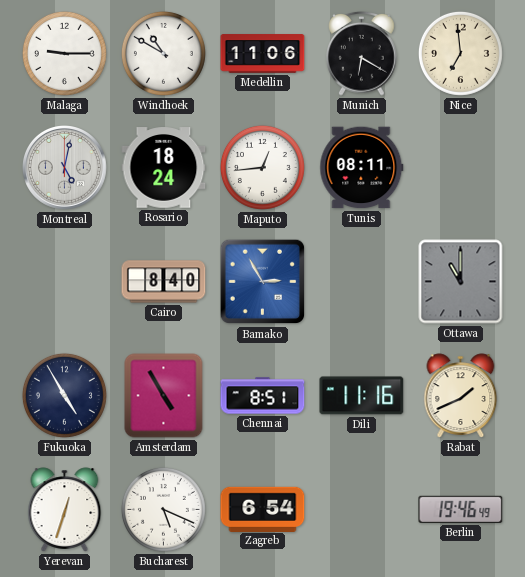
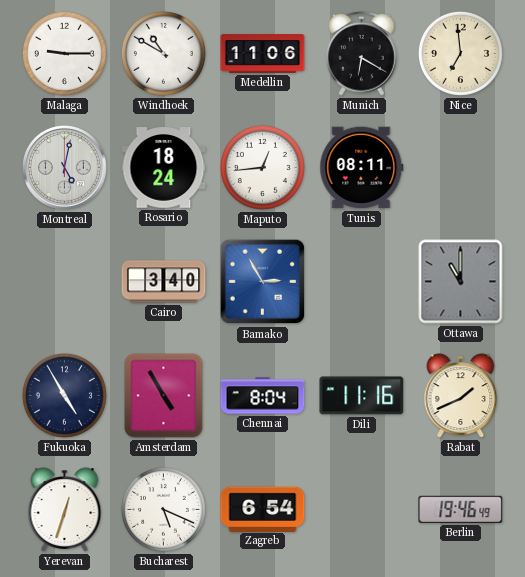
Cairo: 8:40 -> 3:40 (164, 282)
Chennai: 8:51 -> 8:04 (263, 396)
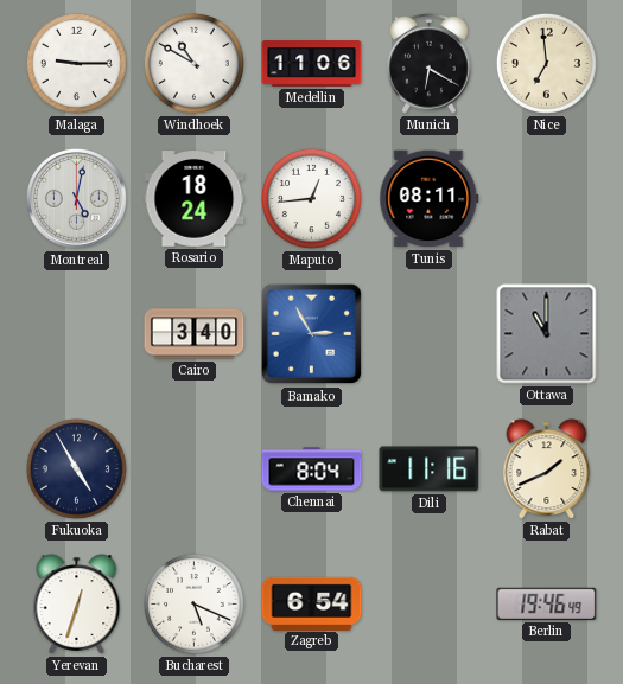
Amsterdam: 4:55 -> none (164, 396)
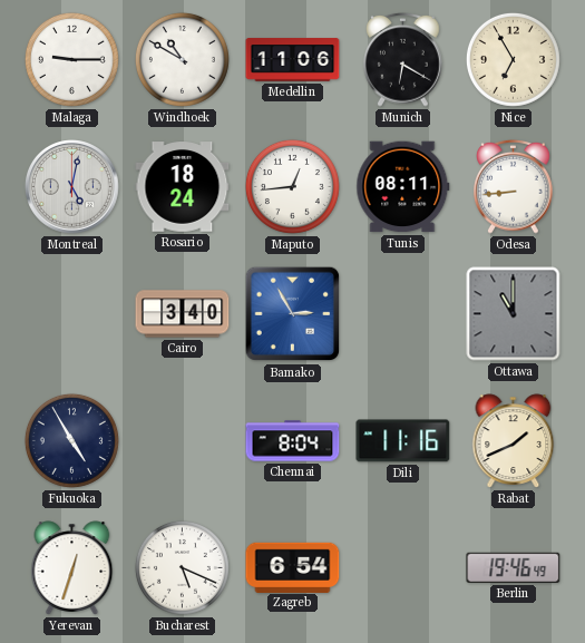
Nice: 6:59 -> 6:55 (513, 59)
Odesa: none -> 8:44 (514, 186)
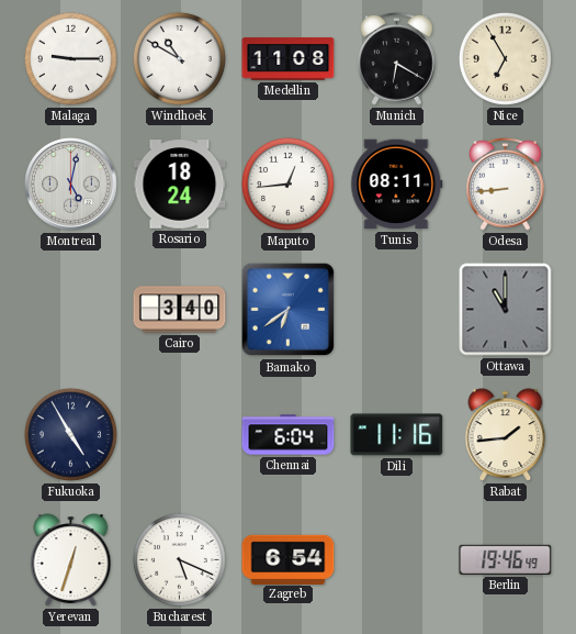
Medellin: 11:06 -> 11:08 (289, 59)
Bamako: 2:55 -> 6:39 (289, 310)
Chennai: 8:04 -> 6:04 (289, 435)
Rabat: 1:41 -> 1:44 (506, 435)
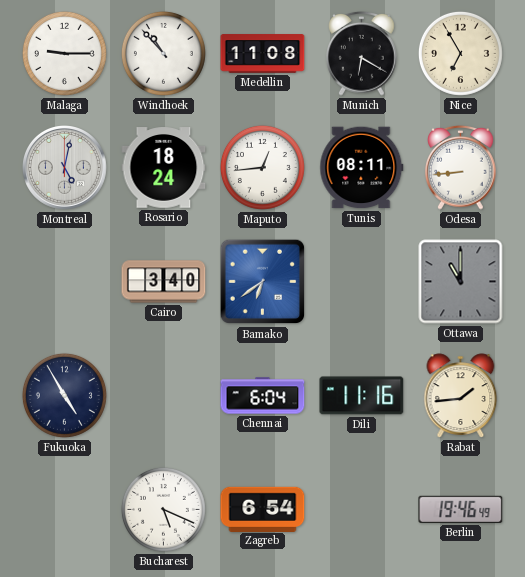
Windhoek: 10:50 -> 10:53 (163, 53)
Yerevan: 12:33 -> none (71, 560)
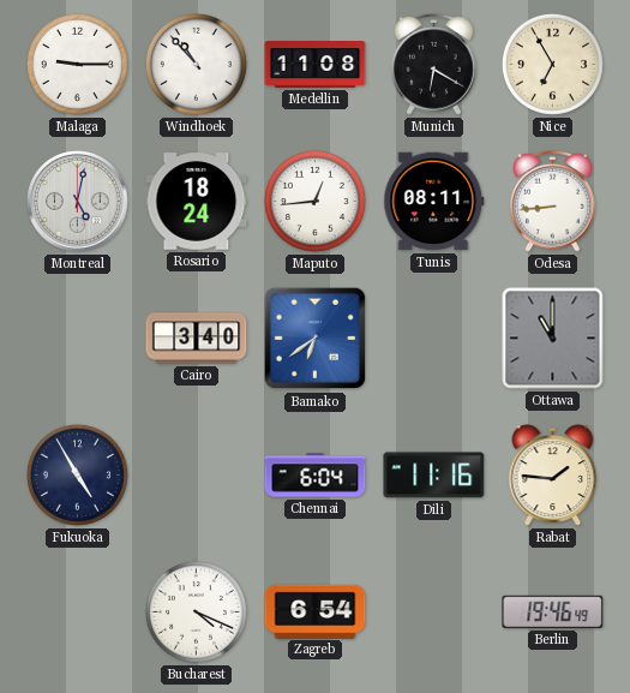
Rabat: 1:44 -> 1:46 (553, 476)
Bucharest: 5:19 -> 4:19 (196, 611)
